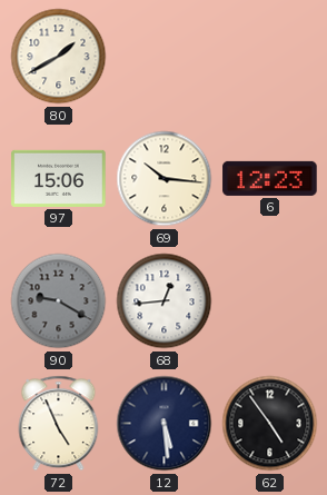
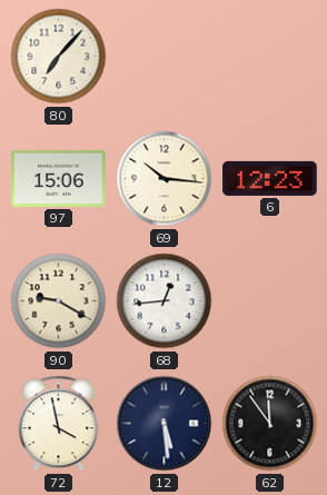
80: 1:40 -> 7:07 (59, 57)
90 dial: grey -> cream (59, 301)
72: 4:56 -> 3:58 (59, 424)
62: 4:54 -> 11:54 (270, 424)
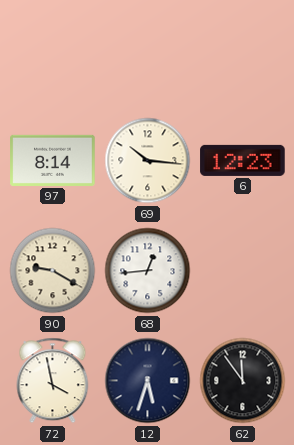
80: 7:07 -> none (59, 57)
97: 15:06 -> 8:14 (53, 160)
12: 5:29 -> 5:33 (148, 381)
